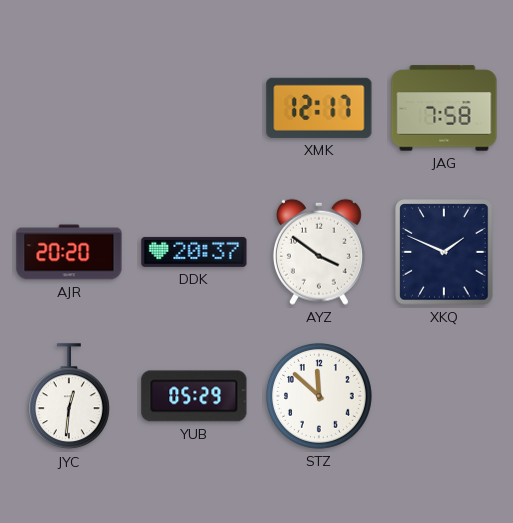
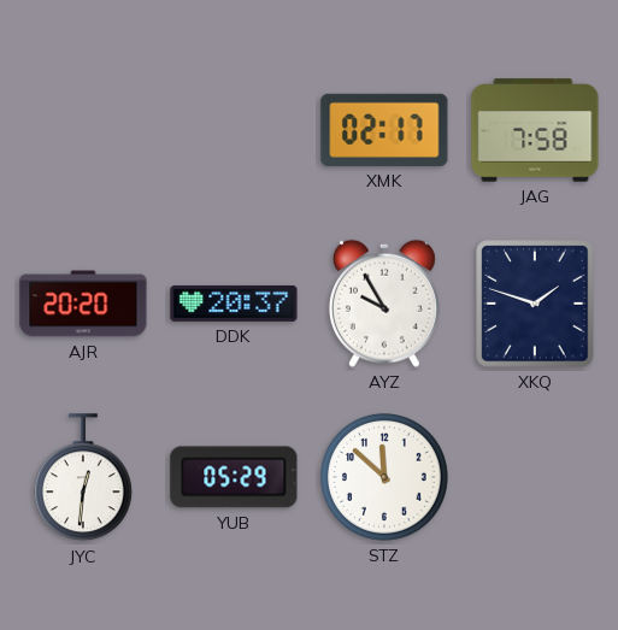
XMK: 12:17 -> 02:17 (384, 130)
AYZ: 3:51 -> 9:55 (384, 304)
XKQ: 1:49 -> 1:48 (535, 304)
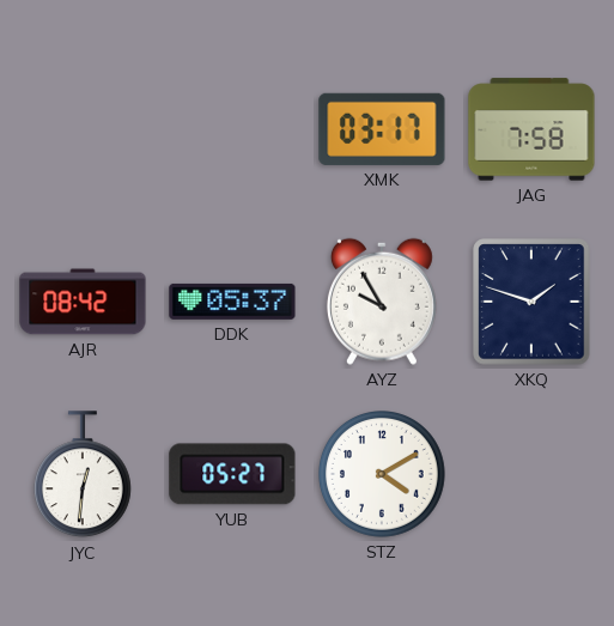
XMK: 02:17 -> 03:17 (382, 129)
AJR: 20:20 -> 08:42 (83, 302)
DDK: 20:37 -> 05:37 (232, 302)
YUB: 05:29 -> 05:27 (232, 474)
STZ: 11:52 -> 4:10 (383, 475)
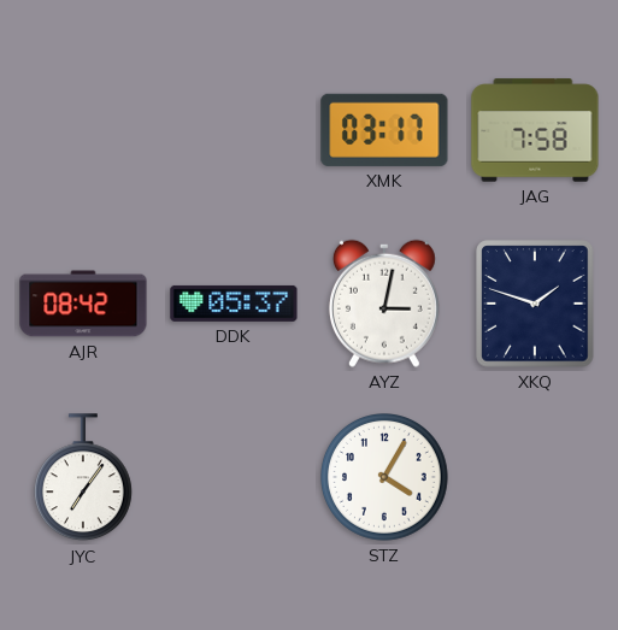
AYZ: 9:55 -> 3:02 (384, 304)
JYC: 12:31 -> 7:06 (83, 478)
YUB: 05:27 -> none (232, 474)
STZ: 4:10 -> 4:05 (385, 478)
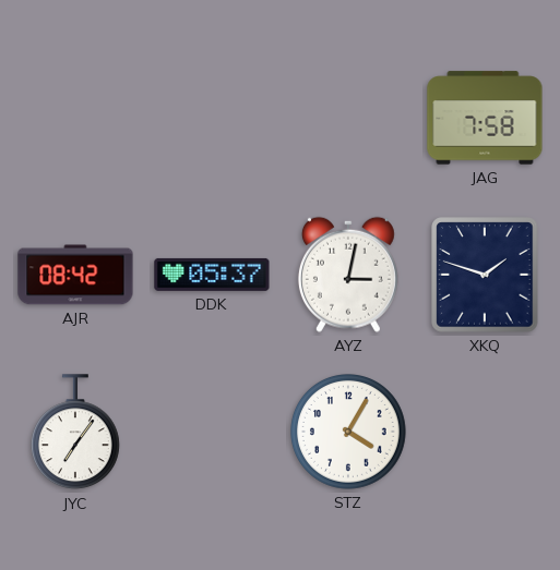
XMK: 03:17 -> none (384, 130)
